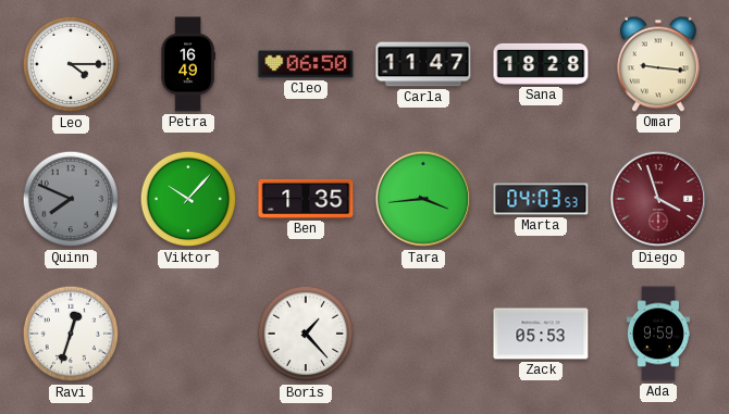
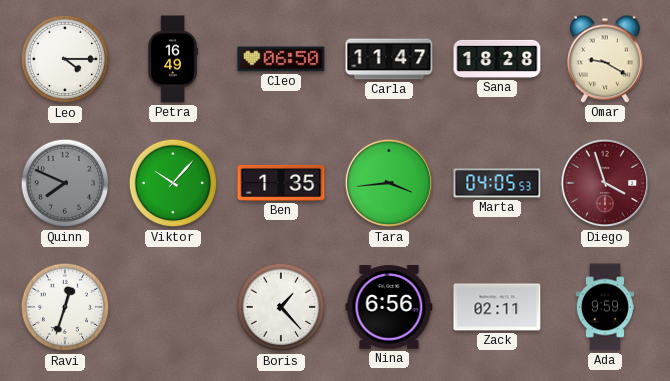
Omar: 9:16 -> 9:20 (605, 59)
Marta: 04:03 -> 04:05 (497, 183)
Nina: none -> 6:56 (389, 307)
Zack: 05:53 -> 02:11 (497, 307)
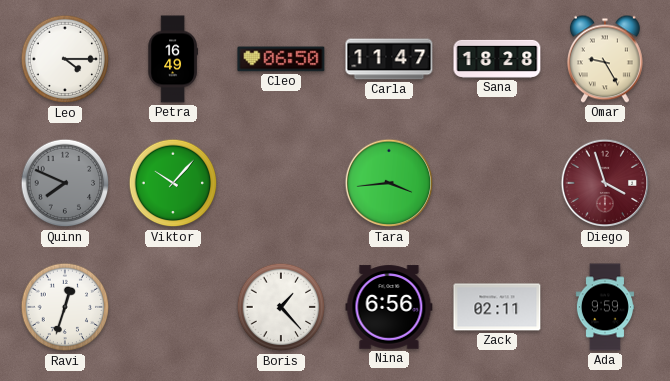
Omar: 9:20 -> 9:25 (605, 59)
Ben: 1:35 -> none (281, 183)
Marta: 04:05 -> none (497, 183)
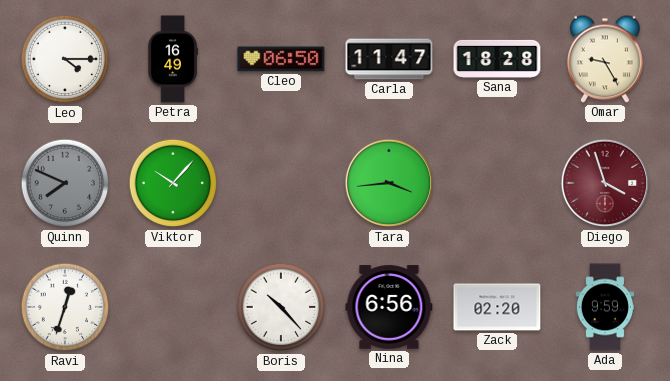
Boris: 1:23 -> 10:23 (281, 307)
Zack: 02:11 -> 02:20 (497, 307)
